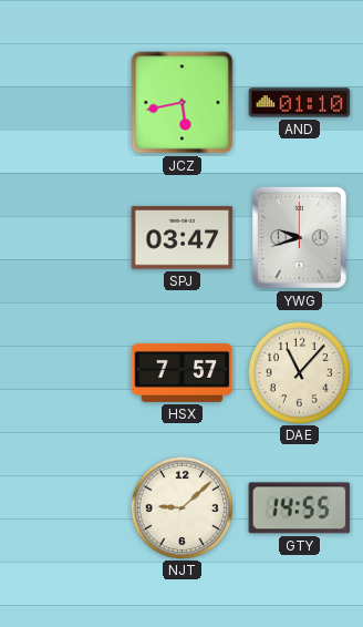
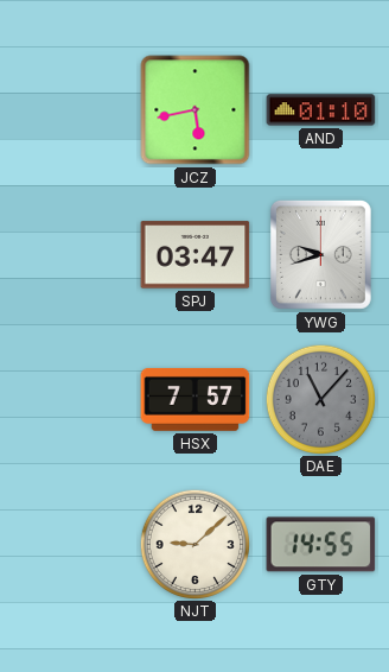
DAE dial: cream -> grey (320, 399)
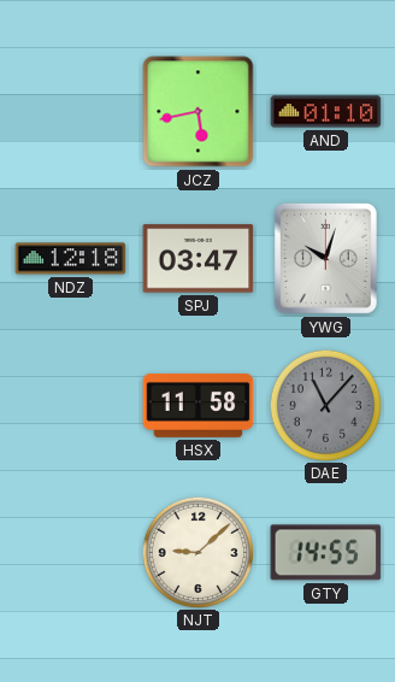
NDZ: none -> 12:18 (71, 259)
YWG: 9:42 -> 10:03 (325, 258)
HSX: 7:57 -> 11:58 (199, 405)
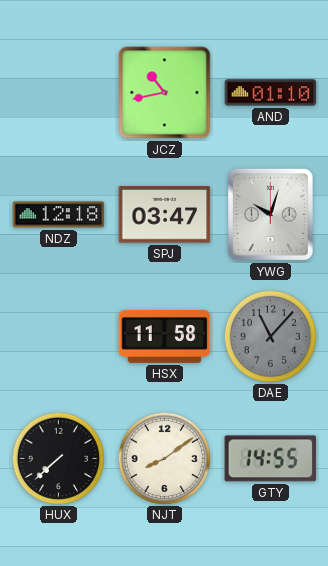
JCZ: 5:43 -> 10:43 (165, 93)
HUX: none -> 7:38 (58, 458)
NJT: 9:08 -> 8:09 (164, 458)
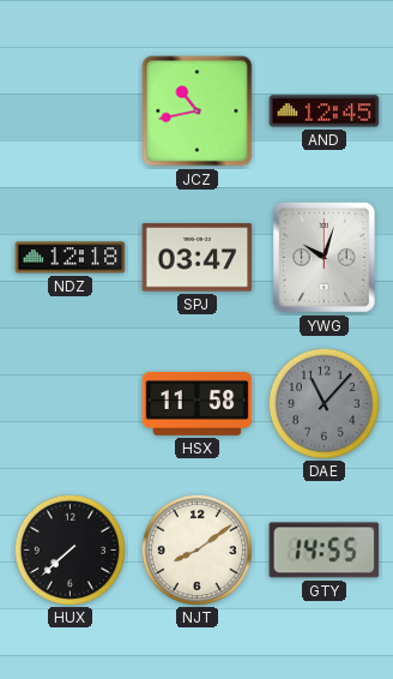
AND: 01:10 -> 12:45 (325, 112)
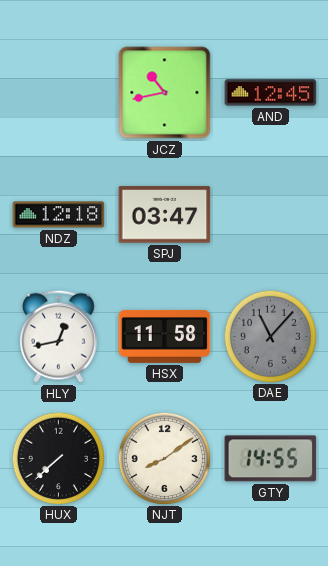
YWG: 10:03 -> none (324, 257)
HLY: none -> 12:43 (59, 336)
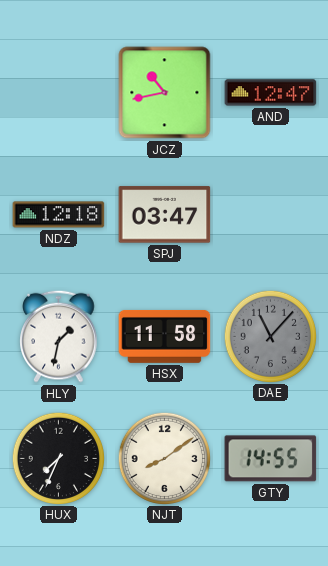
AND: 12:45 -> 12:47 (271, 93)
HLY: 12:43 -> 1:32 (59, 336)
HUX: 7:38 -> 7:34 (58, 458)
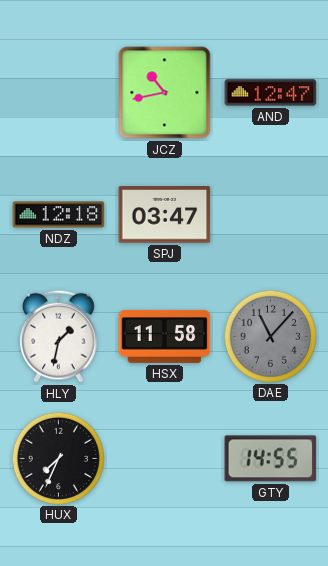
NJT: 8:09 -> none (164, 458)
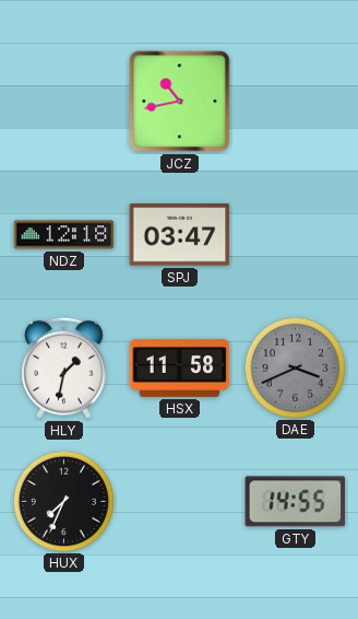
AND: 12:47 -> none (271, 93)
DAE: 11:07 -> 3:41 (295, 367)
